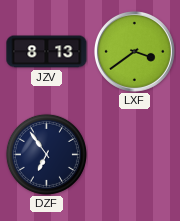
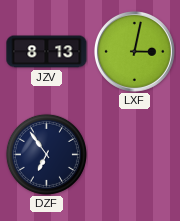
LXF: 3:39 -> 3:02 (134, 51)
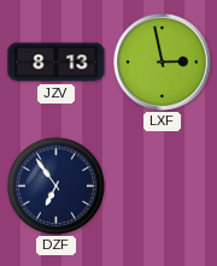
LXF: 3:02 -> 2:58 (162, 61)
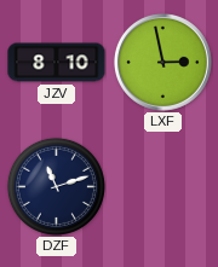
JZV: 8:13 -> 8:10 (57, 63)
DZF: 6:54 -> 11:12 (56, 186)
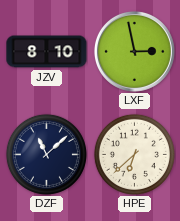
DZF: 11:12 -> 11:08 (46, 154)
HPE: none -> 6:38 (134, 154)
